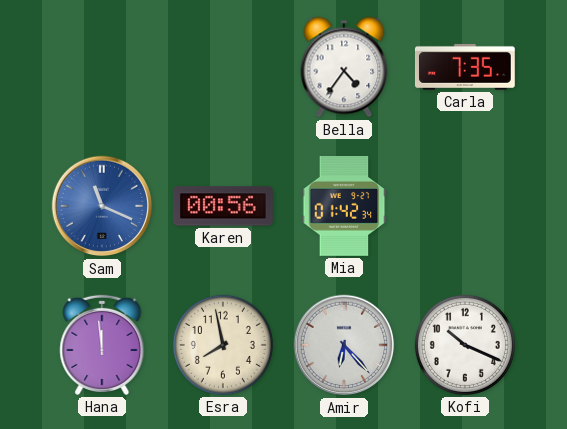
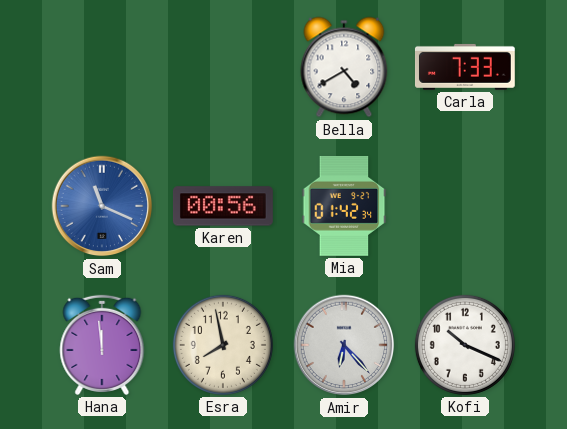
Bella: 4:36 -> 4:40 (344, 67)
Carla: 7:35 -> 7:33 (465, 67)
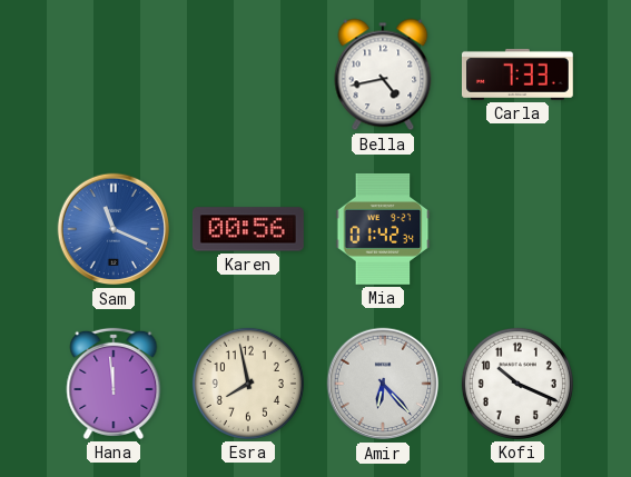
Bella: 4:40 -> 4:43 (383, 74)
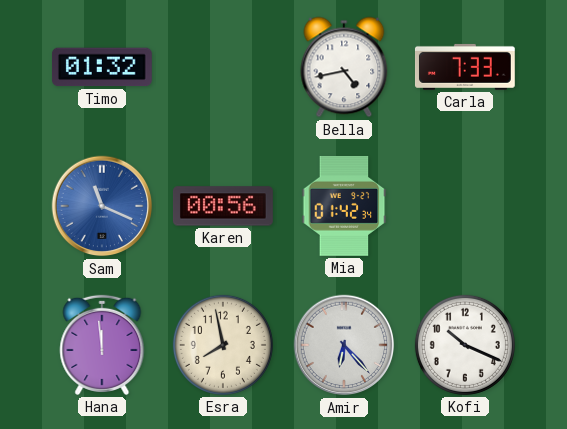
Timo: none -> 01:32 (102, 67)
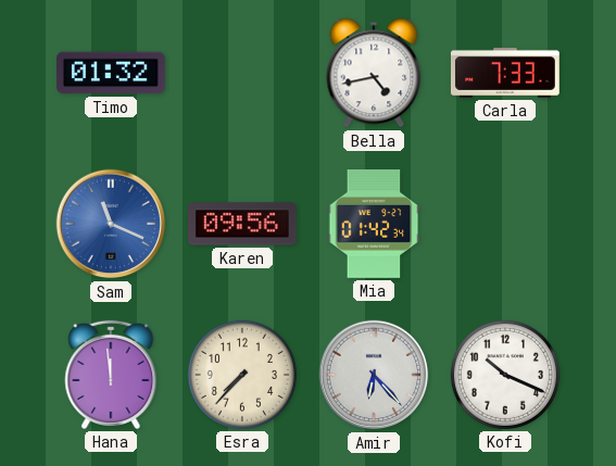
Karen: 00:56 -> 09:56 (242, 224)
Esra: 7:58 -> 7:37 (242, 375)
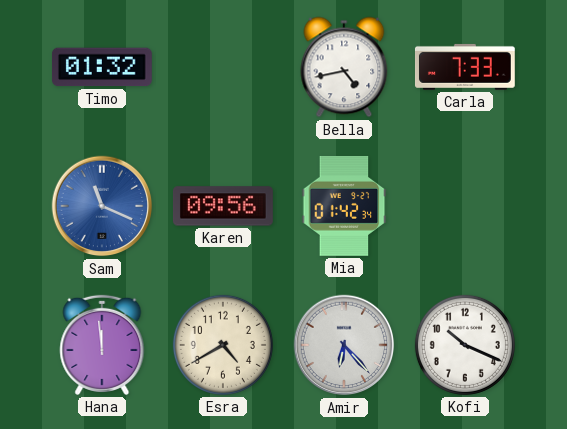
Esra: 7:37 -> 4:40 (223, 345)
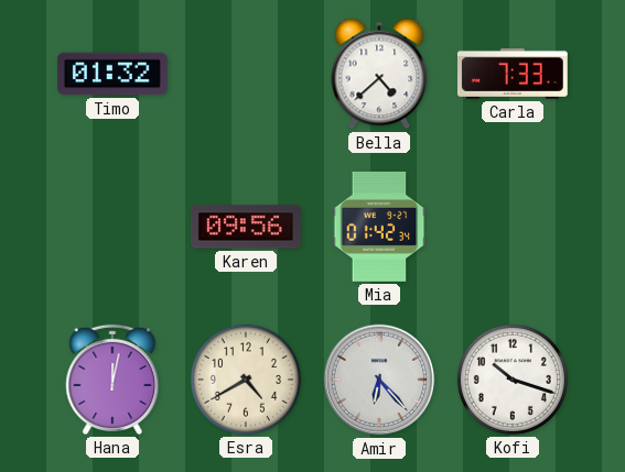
Bella: 4:43 -> 4:38 (379, 74)
Sam: 11:19 -> none (102, 206)
Hana: 11:59 -> 12:02 (112, 380)
Kofi: 10:19 -> 10:18 (513, 380)
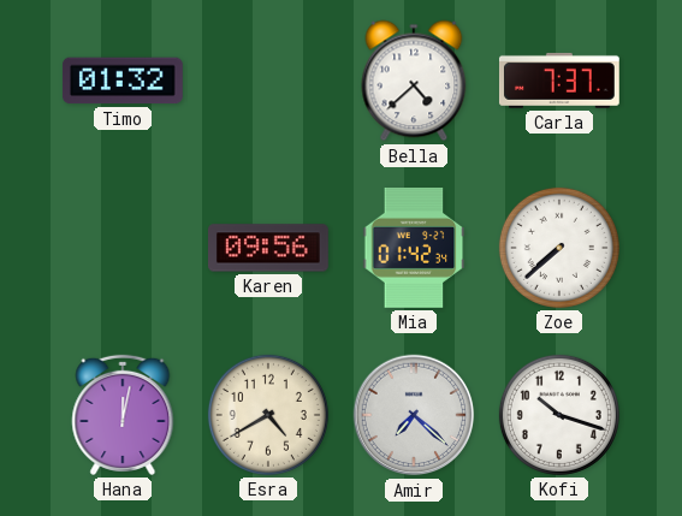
Carla: 7:33 -> 7:37 (559, 81)
Zoe: none -> 7:38 (559, 248)
Amir: 6:23 -> 7:22 (414, 415)
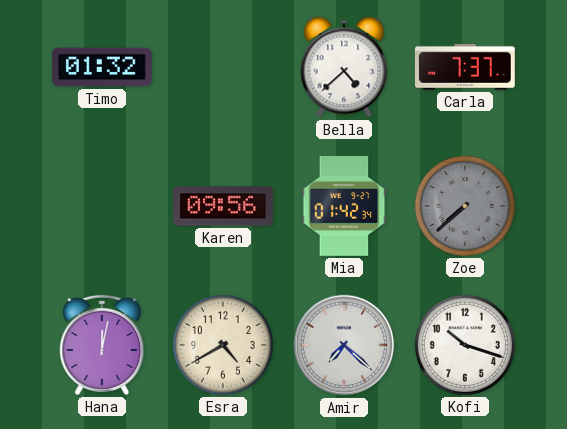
Zoe dial: white -> grey (465, 206)
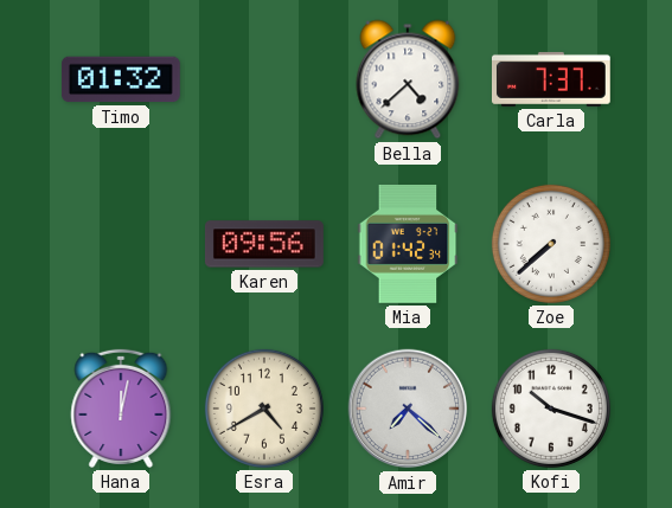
Zoe dial: grey -> white (551, 244)
